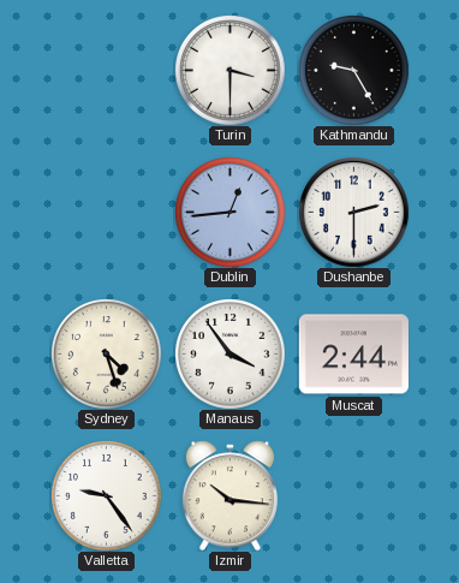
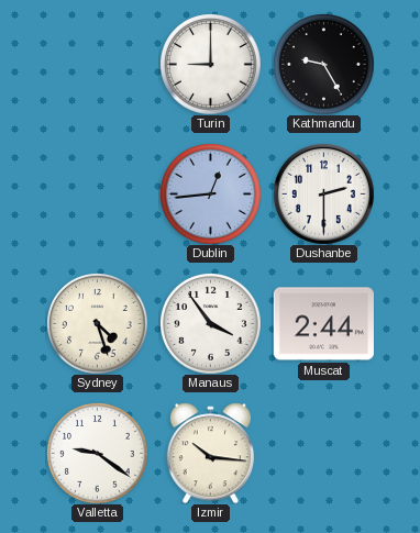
Turin: 3:30 -> 9:00 (211, 65)
Valletta: 9:24 -> 9:21 (98, 454)
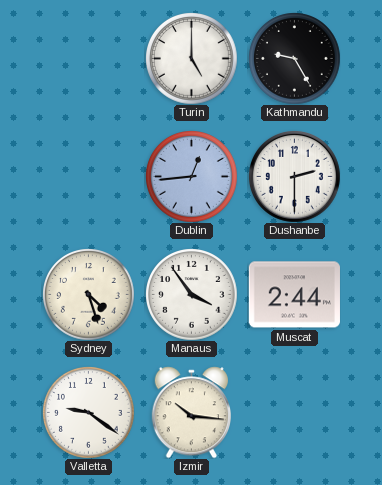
Turin: 9:00 -> 5:00 (192, 59)
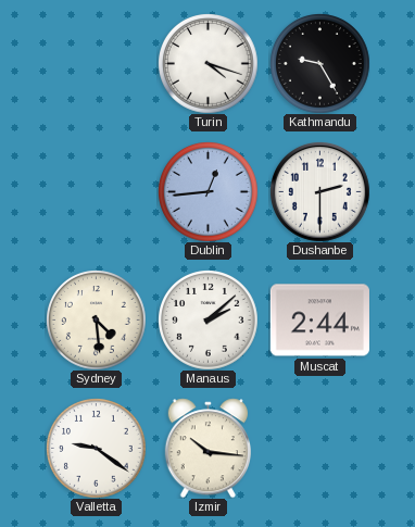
Turin: 5:00 -> 4:18 (209, 64)
Sydney: 4:27 -> 4:29 (97, 321)
Manaus: 3:54 -> 2:08 (209, 321)
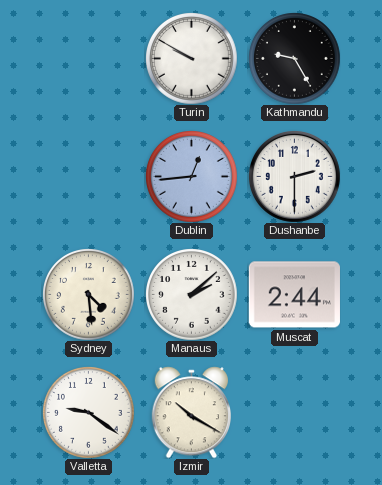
Turin: 4:18 -> 9:50 (192, 59)
Izmir: 10:16 -> 10:20 (191, 412)
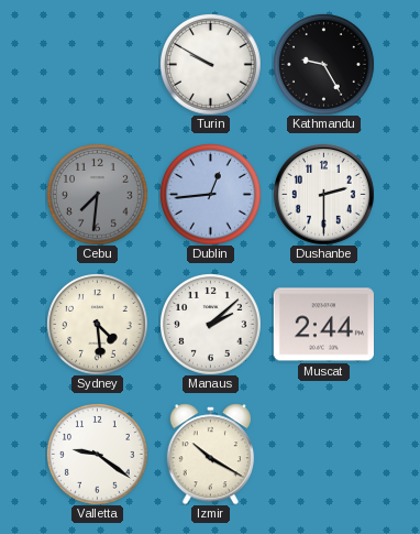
Cebu: none -> 7:31 (98, 195)
